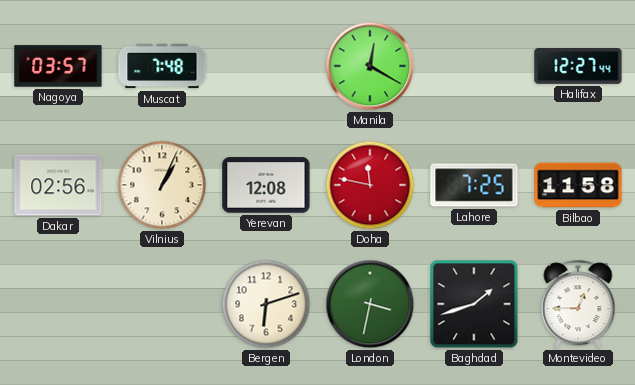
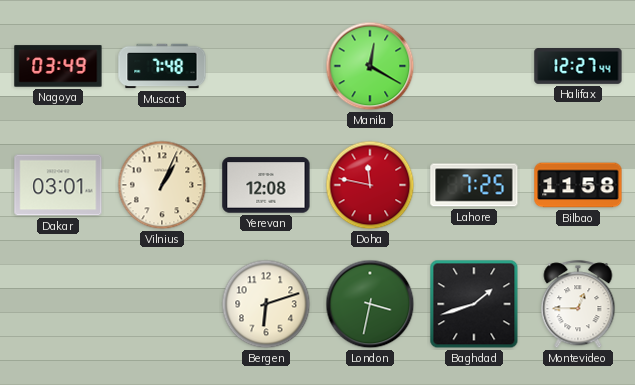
Nagoya: 03:57 -> 03:49 (58, 66)
Dakar: 02:56 -> 03:01 (58, 185)
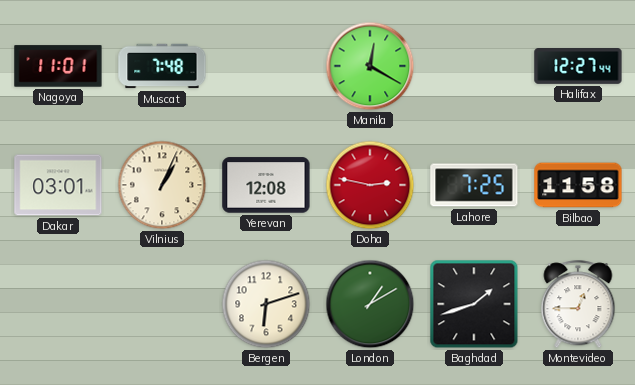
Nagoya: 03:49 -> 11:01 (58, 66)
Doha: 11:47 -> 2:47 (370, 185)
London: 3:32 -> 1:10 (370, 304)
